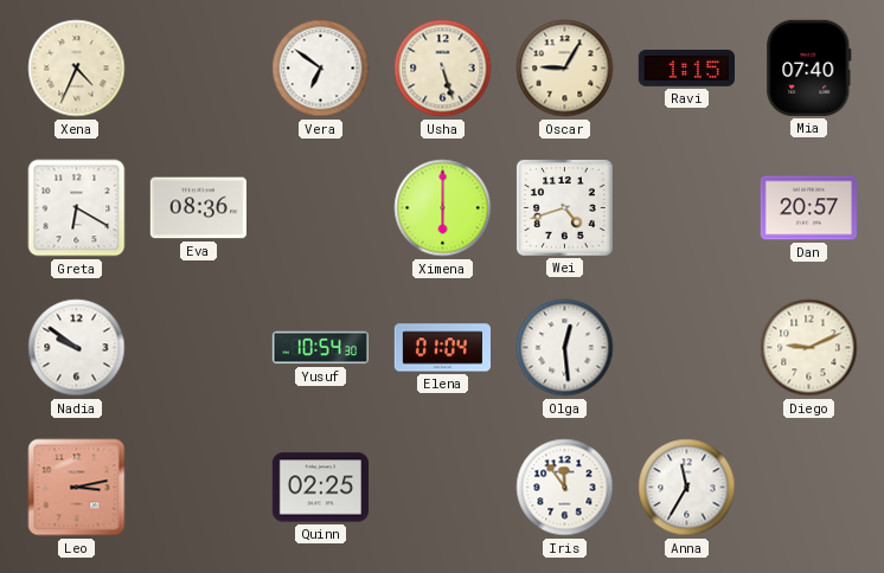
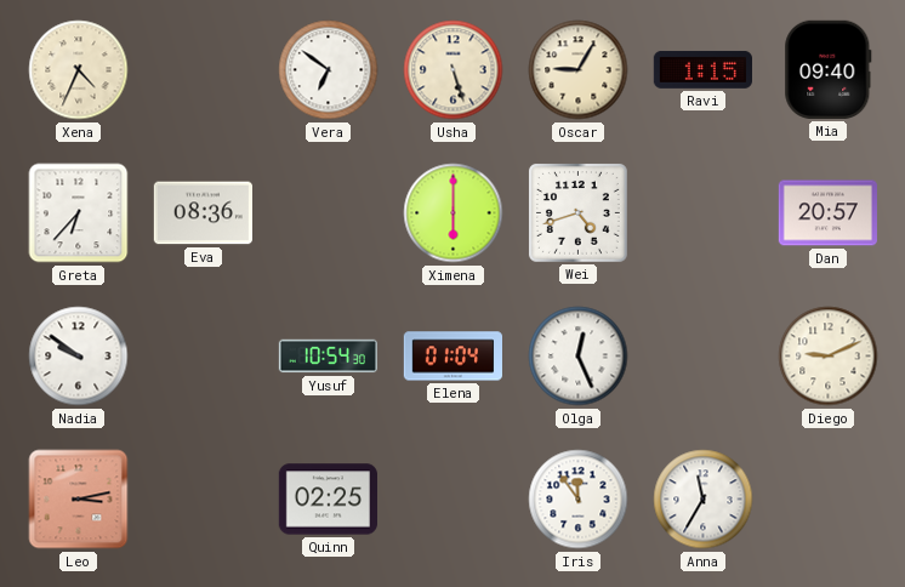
Mia: 07:40 -> 09:40 (829, 69)
Greta: 6:20 -> 6:37 (79, 213)
Olga: 12:29 -> 12:26 (579, 357)
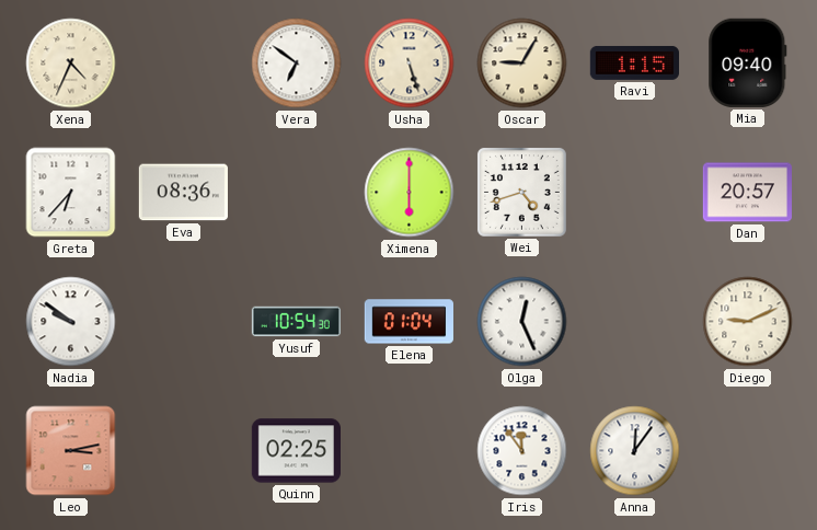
Anna: 11:35 -> 12:06 (635, 451)
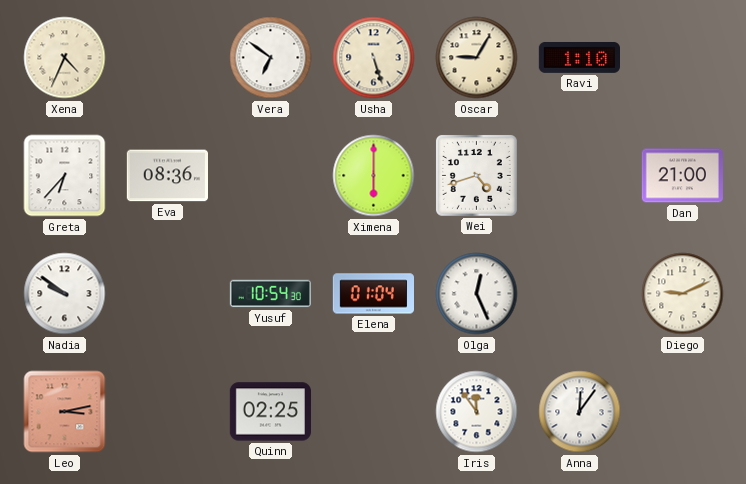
Ravi: 1:15 -> 1:10 (579, 57)
Mia: 09:40 -> none (748, 62)
Dan: 20:57 -> 21:00 (682, 176)
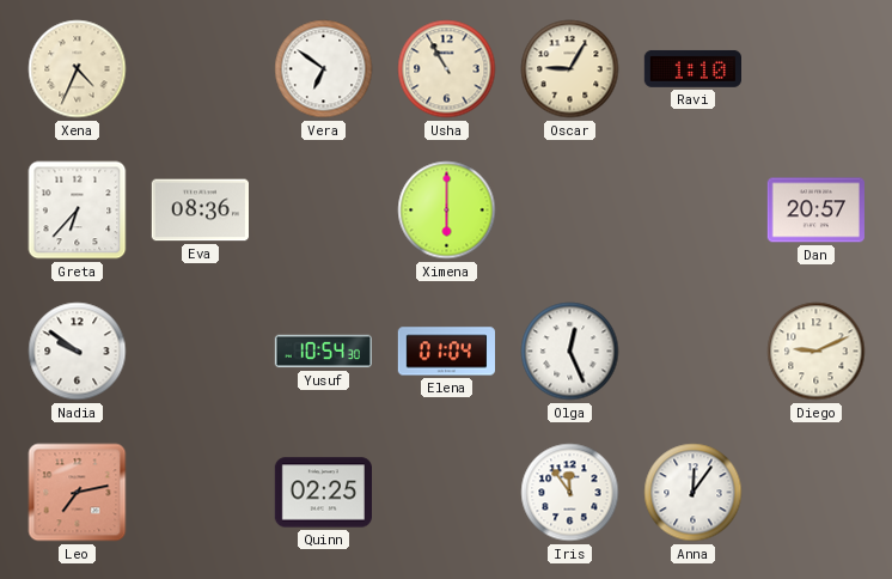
Usha: 5:27 -> 10:55 (447, 69)
Wei: 4:42 -> none (476, 175)
Dan: 21:00 -> 20:57 (815, 211)
Leo: 3:13 -> 7:13 (78, 493)
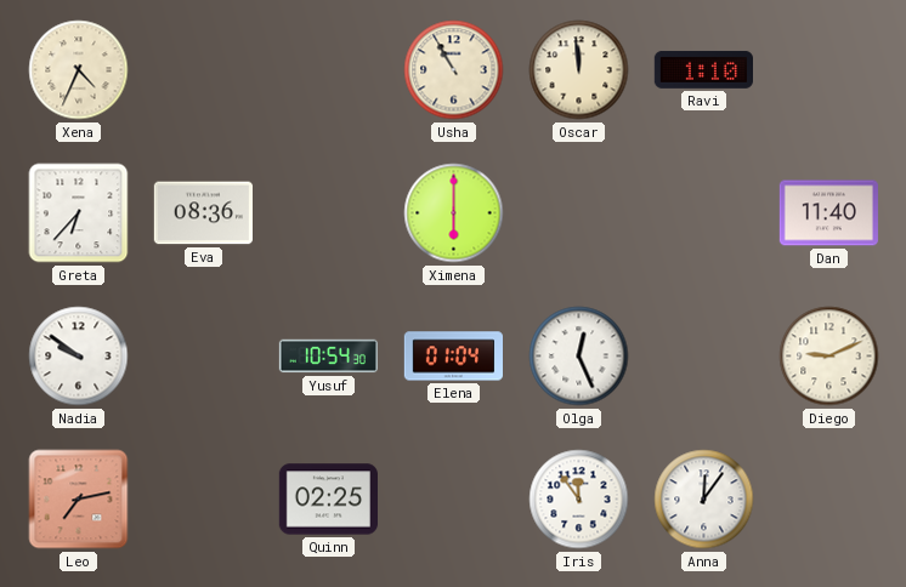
Vera: 6:51 -> none (324, 69)
Oscar: 9:05 -> 11:59 (579, 70)
Dan: 20:57 -> 11:40 (828, 213)
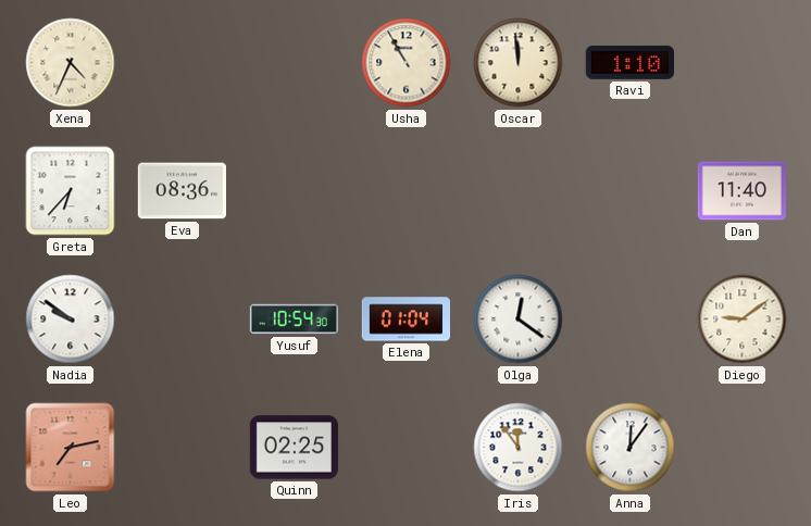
Ximena: 6:00 -> none (454, 213)
Olga: 12:26 -> 12:21 (519, 320)
Diego: 9:11 -> 9:09 (743, 320)
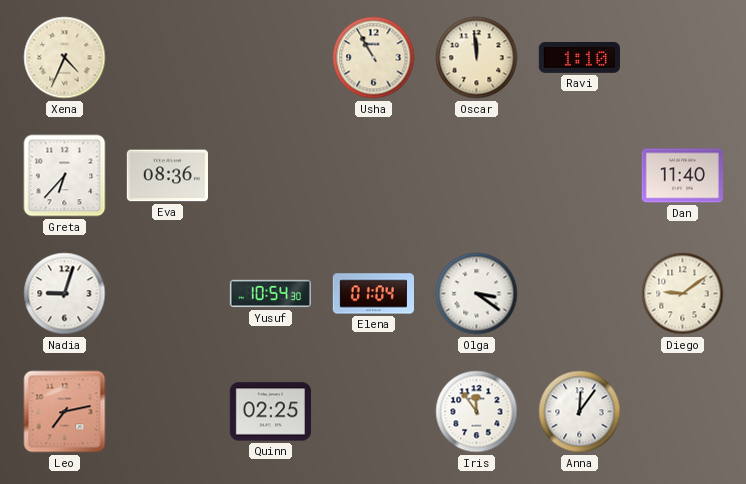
Nadia: 9:51 -> 9:03 (65, 294)
Olga: 12:21 -> 3:21 (477, 294)
